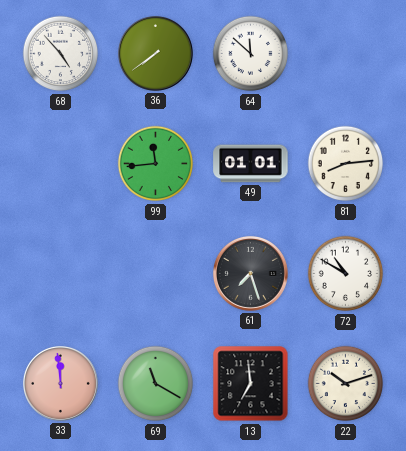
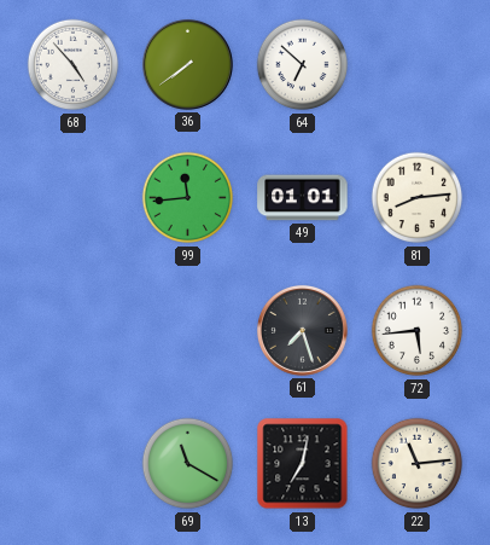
64: 11:52 -> 6:52 (303, 65)
72: 10:50 -> 5:44 (418, 331)
33: 11:59 -> none (60, 383)
13: 6:59 -> 7:02 (303, 464)
22: 10:12 -> 11:14 (418, 464)
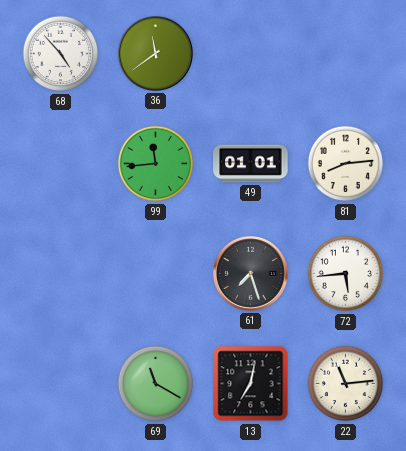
36: 7:39 -> 11:39 (155, 53)
64: 6:52 -> none (303, 65)
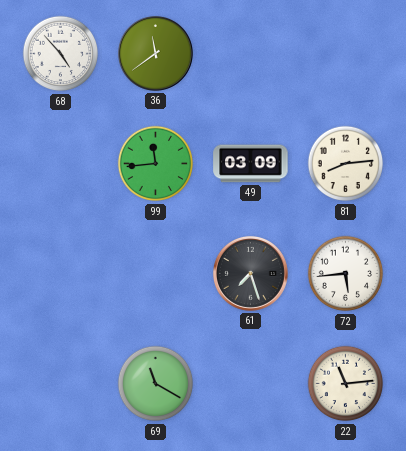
49: 01:01 -> 03:09 (251, 164)
13: 7:02 -> none (251, 384)
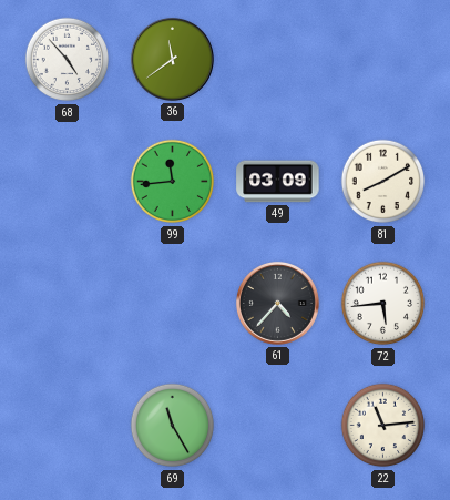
81: 8:14 -> 8:10 (383, 182)
61: 7:27 -> 4:37 (277, 303)
69: 11:20 -> 11:25 (173, 426)
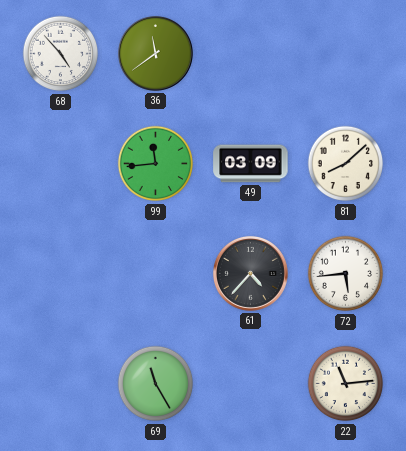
81: 8:10 -> 8:08 (346, 164)
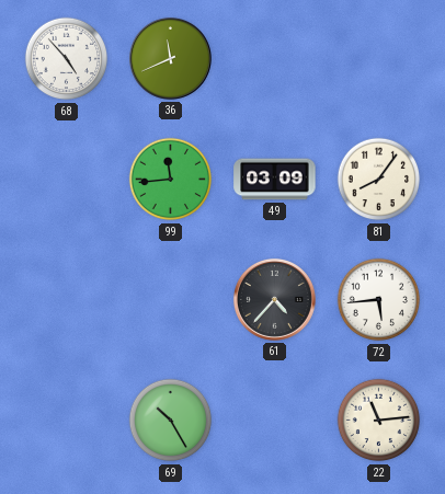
36: 11:39 -> 11:41 (170, 58)
81: 8:08 -> 8:06 (379, 180)
69: 11:25 -> 10:25 (171, 421)
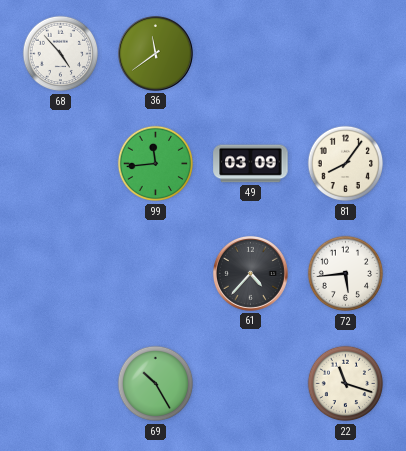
36: 11:41 -> 11:39 (155, 53)
22: 11:14 -> 11:18 (346, 384)
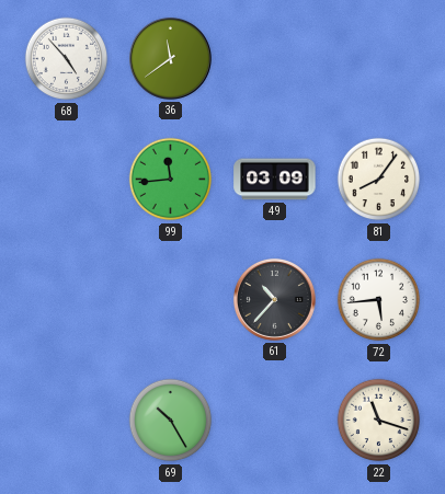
61: 4:37 -> 10:37 (274, 299)
